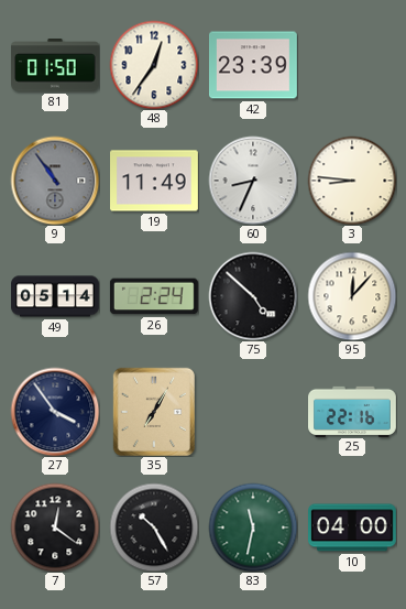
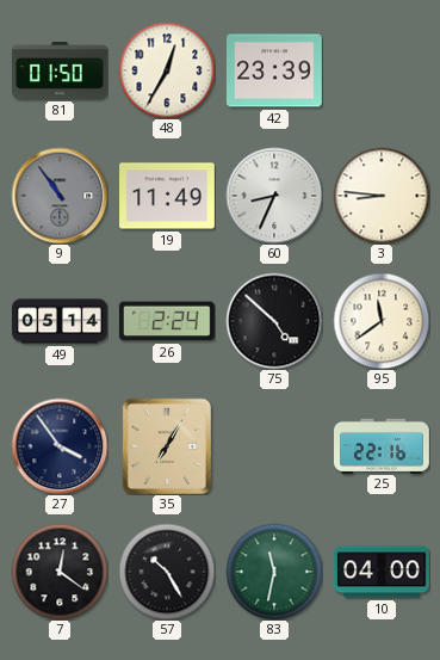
48: 12:36 -> 12:35 (167, 70)
95: 12:07 -> 11:39 (382, 321)
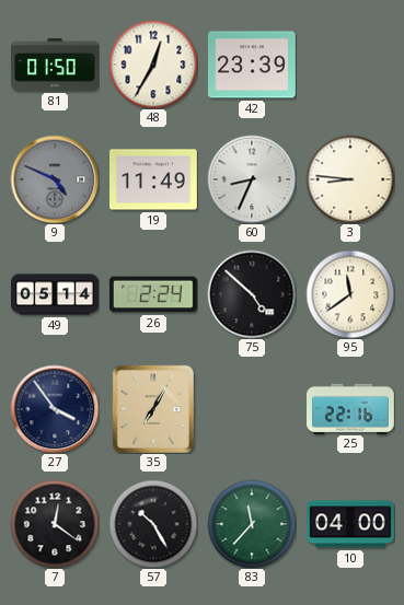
9: 10:54 -> 4:49 (55, 179)
83: 11:32 -> 11:37 (252, 524)
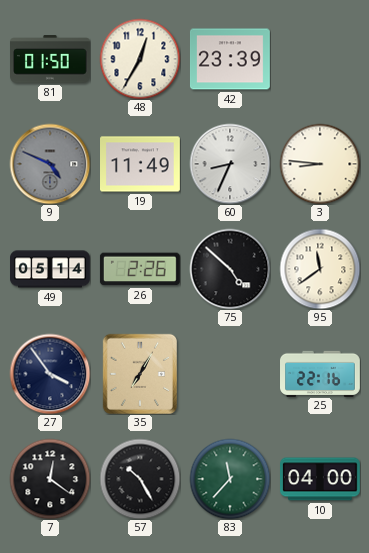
26: 2:24 -> 2:26 (140, 269)
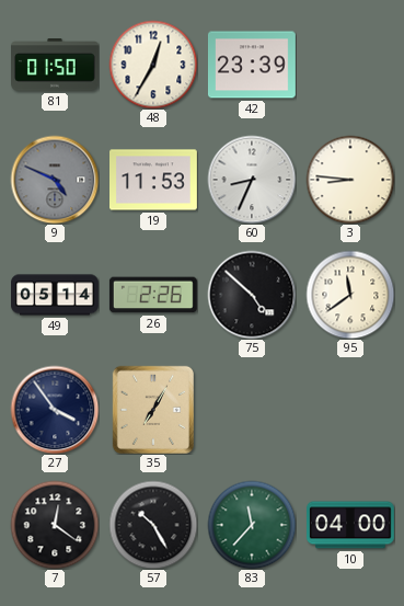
19: 11:49 -> 11:53 (154, 180)
25: 22:16 -> none (321, 373)
